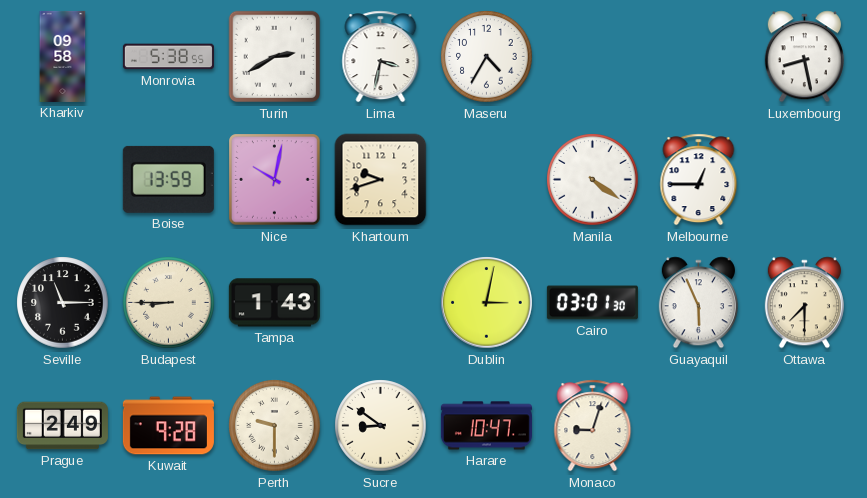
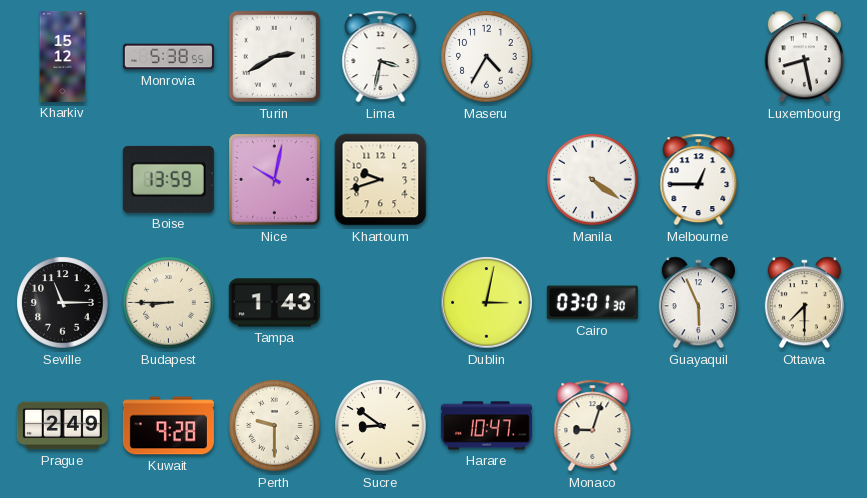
Kharkiv: 09:58 -> 15:12 (63, 56)
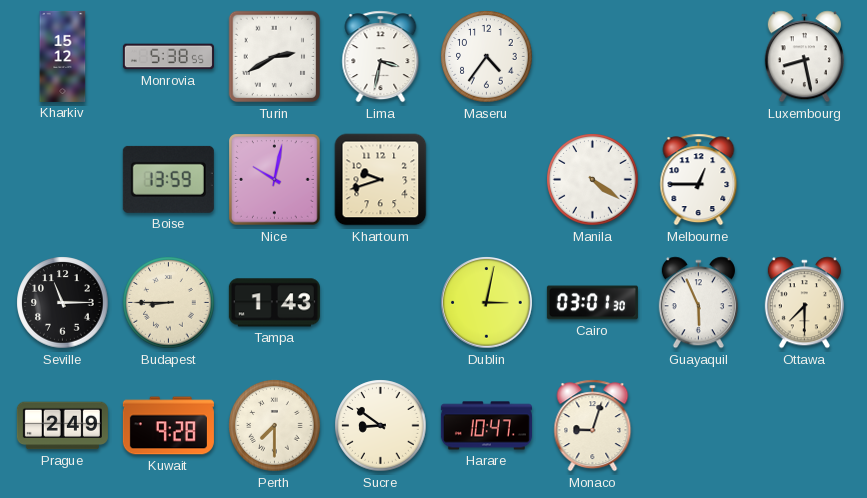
Maseru: 4:35 -> 4:36 (487, 57)
Perth: 9:30 -> 7:30 (275, 426)
